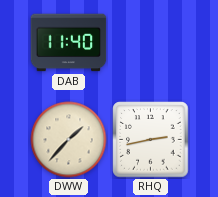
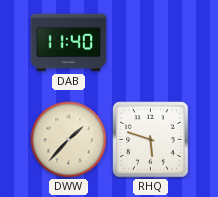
RHQ: 2:43 -> 5:48 (151, 140)
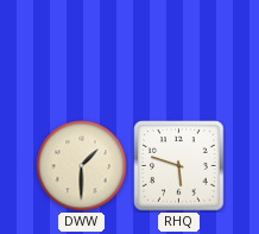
DAB: 11:40 -> none (69, 43)
DWW: 1:37 -> 1:30 (82, 166)
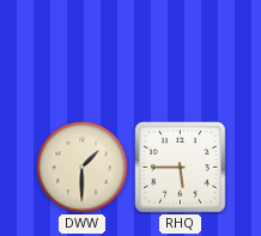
RHQ: 5:48 -> 5:45 (181, 168)
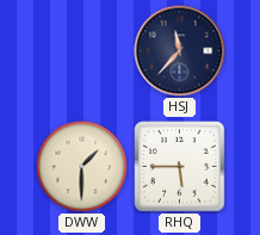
HSJ: none -> 11:37 (180, 51)
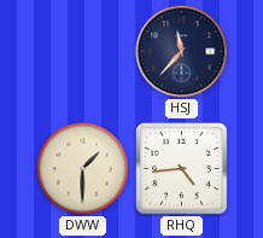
RHQ: 5:45 -> 4:44 (182, 169)
